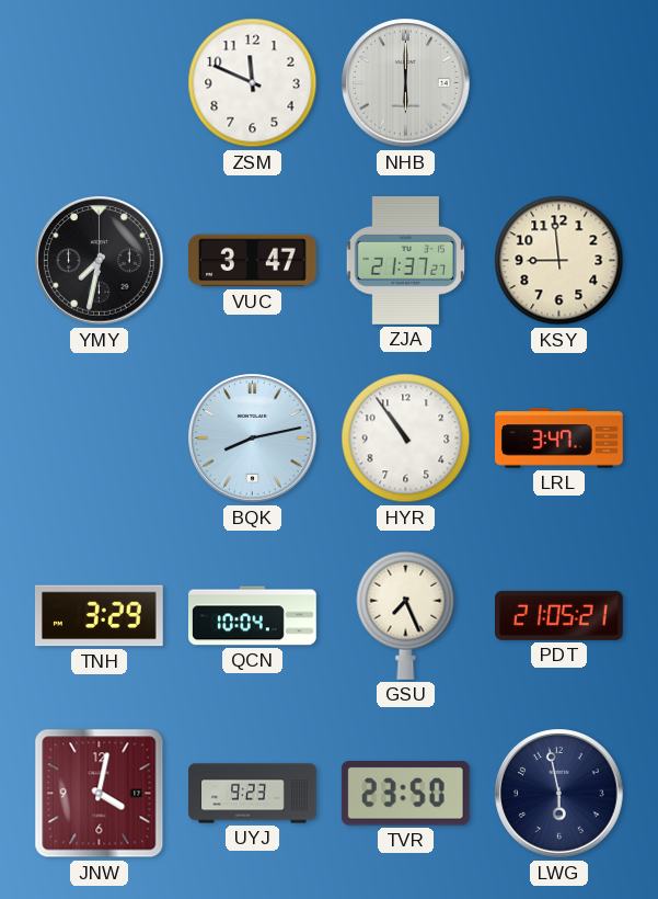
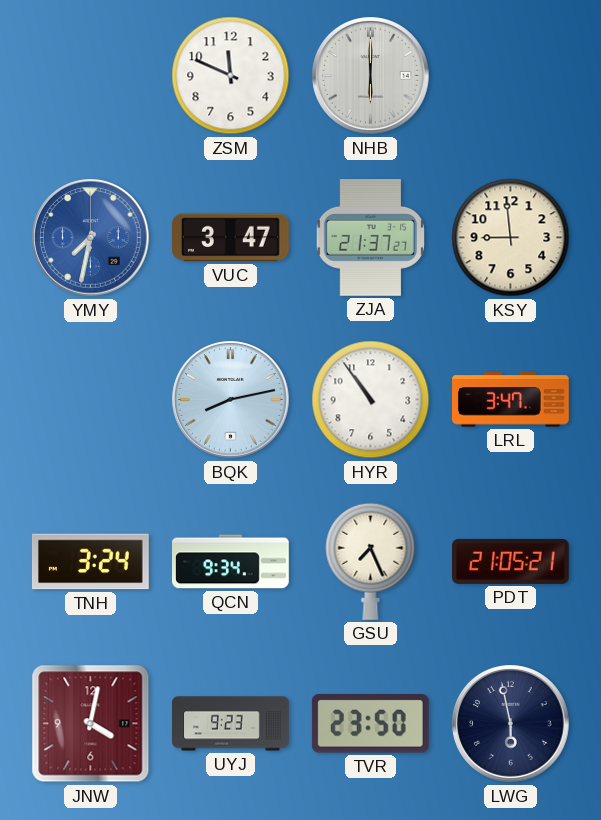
YMY dial: black -> blue (91, 238)
TNH: 3:29 -> 3:24 (90, 562)
QCN: 10:04 -> 9:34 (231, 562)
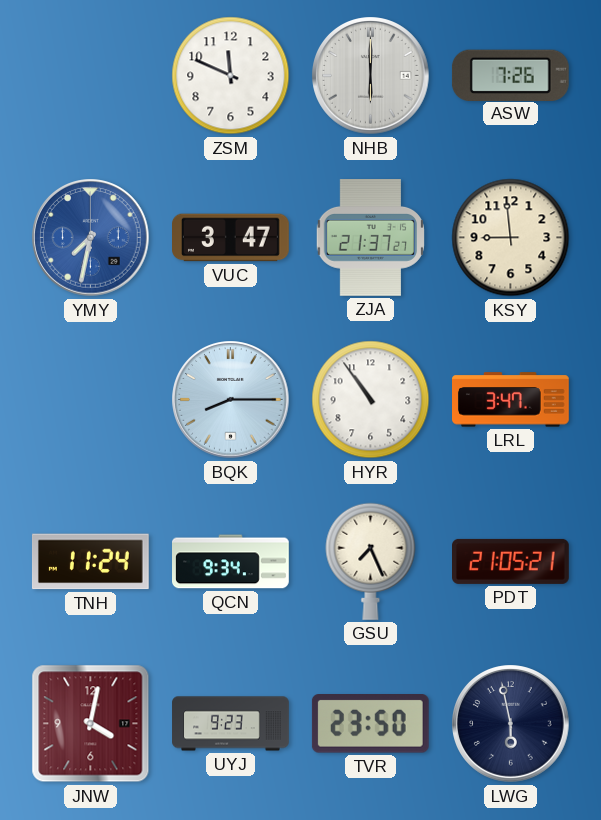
ASW: none -> 7:26 (510, 75)
BQK: 8:13 -> 8:15 (231, 400)
TNH: 3:24 -> 11:24 (90, 562)
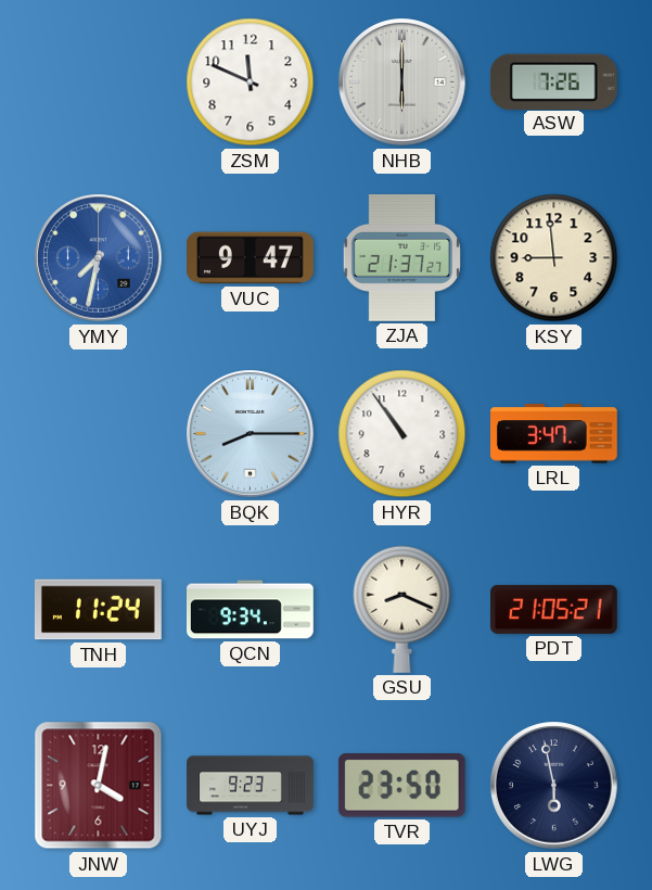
VUC: 3:47 -> 9:47 (251, 258)
GSU: 7:26 -> 8:19 (402, 609)
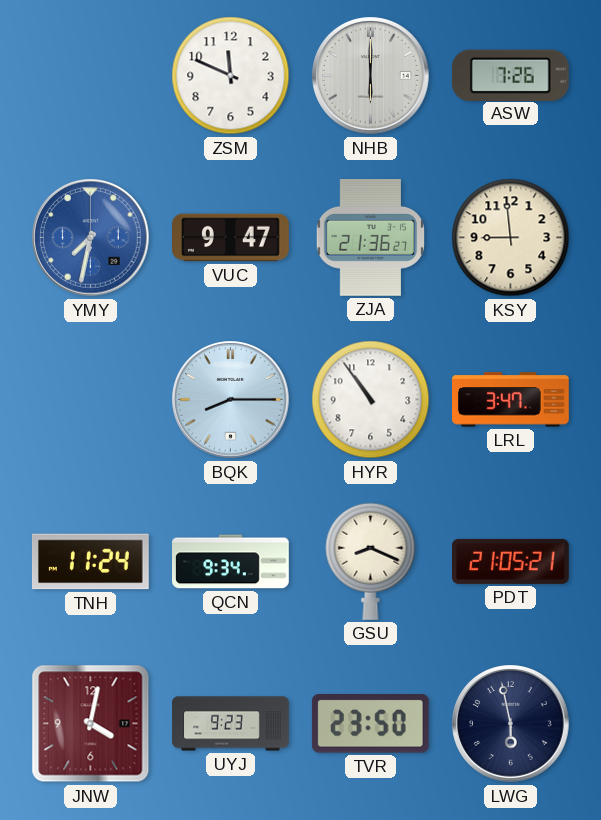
ZJA: 21:37 -> 21:36 (370, 238)
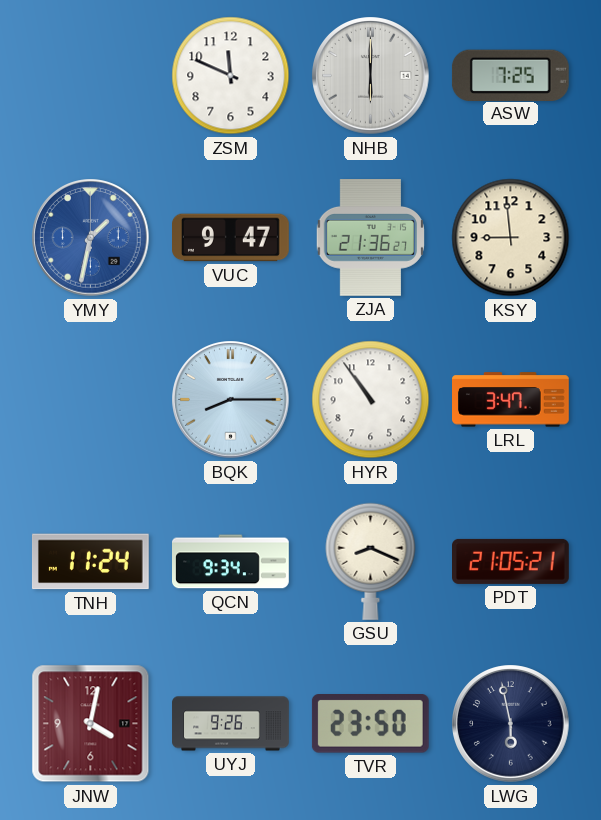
ASW: 7:26 -> 7:25 (510, 75)
YMY: 7:32 -> 1:32 (91, 238)
UYJ: 9:23 -> 9:26 (231, 724)
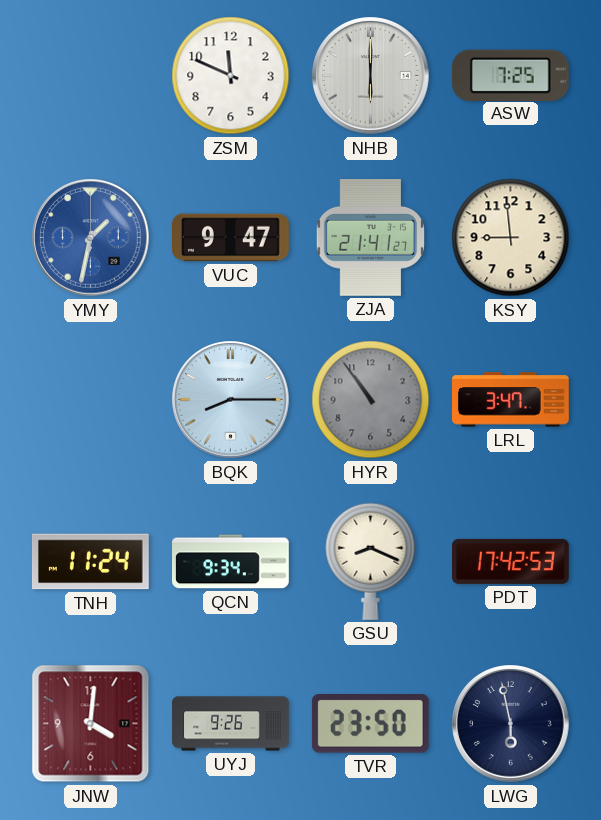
ZJA: 21:36 -> 21:41 (370, 238)
HYR dial: white -> grey (371, 400)
PDT: 21:05 -> 17:42 (511, 561)
JNW: 4:02 -> 4:01 (91, 724)
